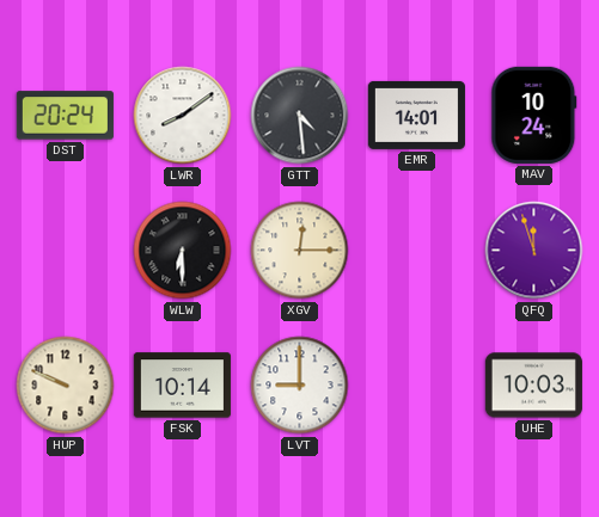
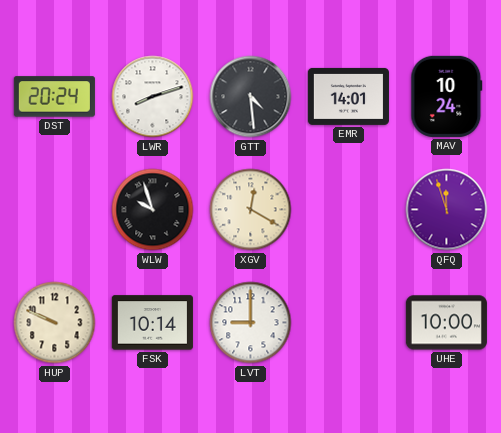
LWR: 8:09 -> 8:12 (153, 97)
WLW: 6:30 -> 9:57 (153, 210)
XGV: 12:15 -> 12:20 (251, 210)
UHE: 10:03 -> 10:00 (446, 323)
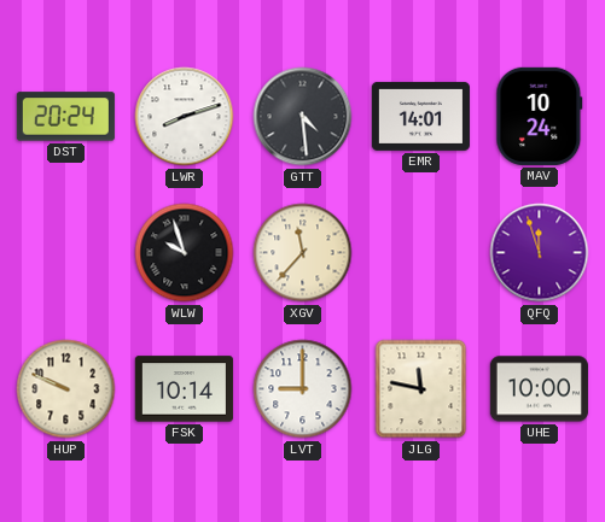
XGV: 12:20 -> 11:37 (303, 253)
JLG: none -> 11:47 (421, 389)
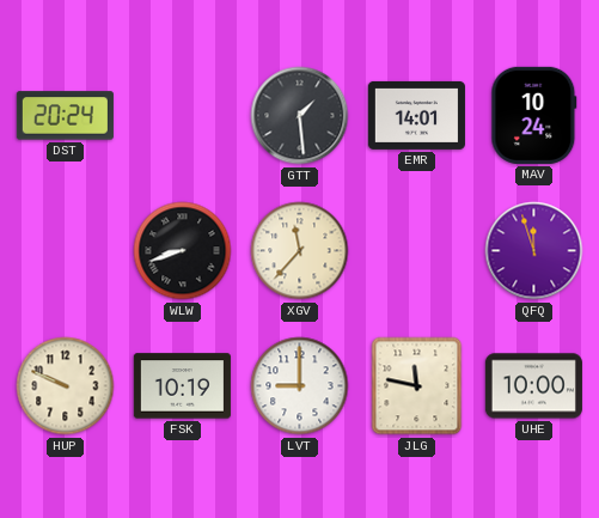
LWR: 8:12 -> none (185, 117)
GTT: 4:29 -> 1:29 (300, 116)
WLW: 9:57 -> 8:42 (183, 251)
FSK: 10:14 -> 10:19 (182, 386)
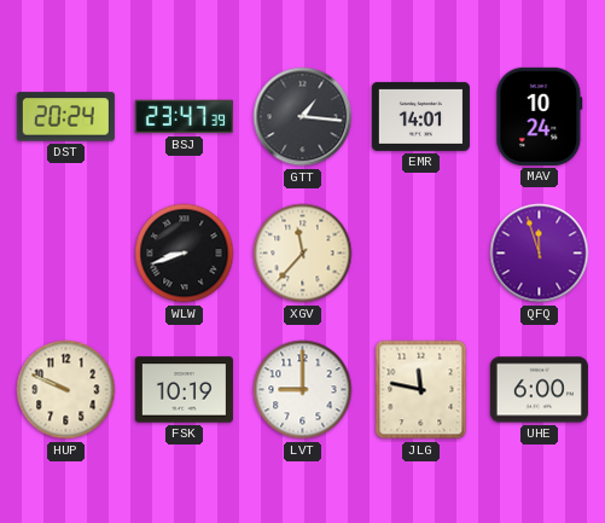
BSJ: none -> 23:47 (184, 117)
GTT: 1:29 -> 1:16 (303, 117)
UHE: 10:00 -> 6:00 (539, 390)
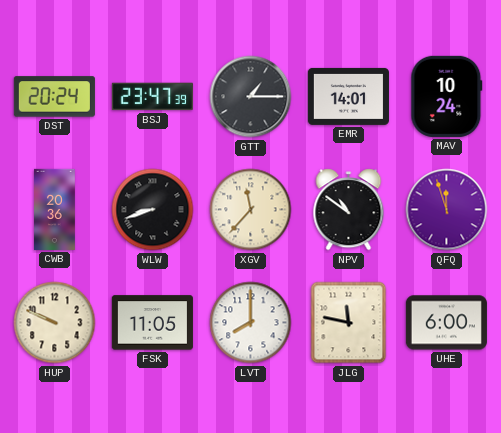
GTT: 1:16 -> 1:15 (251, 97)
CWB: none -> 20:36 (55, 209)
NPV: none -> 10:51 (349, 210)
FSK: 10:19 -> 11:05 (152, 323)
LVT: 9:00 -> 8:00 (251, 323)
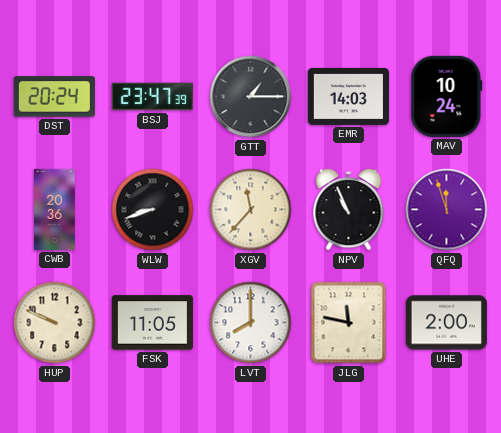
EMR: 14:01 -> 14:03 (348, 96)
NPV: 10:51 -> 10:56 (349, 210)
UHE: 6:00 -> 2:00 (446, 323)
